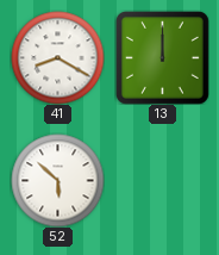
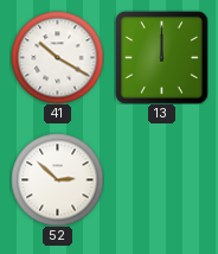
41: 8:20 -> 10:20 (57, 57)
52: 5:52 -> 2:52 (57, 179)
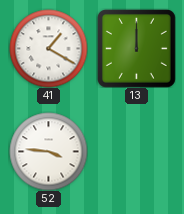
41: 10:20 -> 1:20 (48, 48)
52: 2:52 -> 3:46 (48, 151)
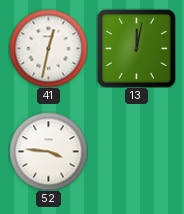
41: 1:20 -> 12:32 (48, 48)
13: 12:00 -> 12:02 (136, 48)
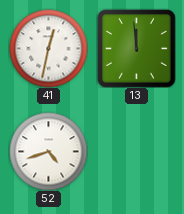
13: 12:02 -> 11:59 (136, 48)
52: 3:46 -> 4:42 (48, 151)
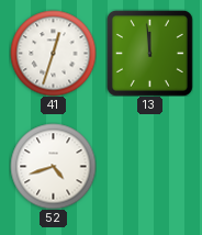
41: 12:32 -> 12:33 (53, 53)
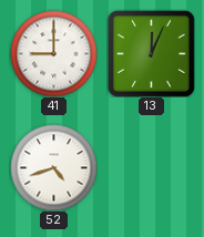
41: 12:33 -> 9:00 (53, 53)
13: 11:59 -> 12:04 (151, 53)
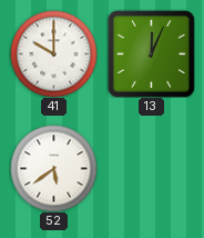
41: 9:00 -> 10:00 (53, 53)
52: 4:42 -> 5:39 (53, 168)
